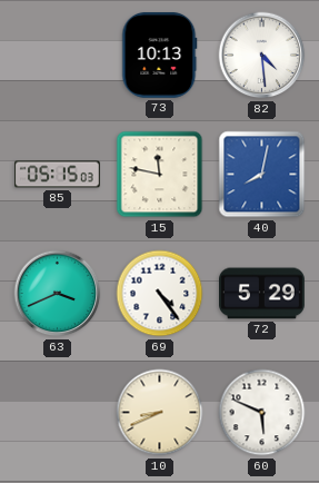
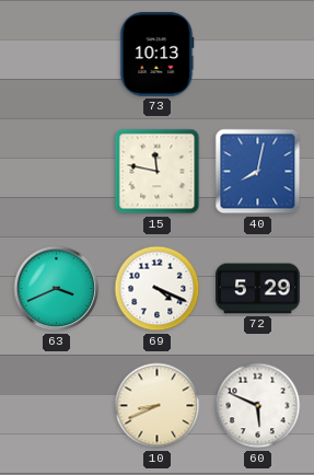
82: 4:29 -> none (262, 56)
85: 05:15 -> none (58, 175)
69: 4:24 -> 4:19 (158, 289)
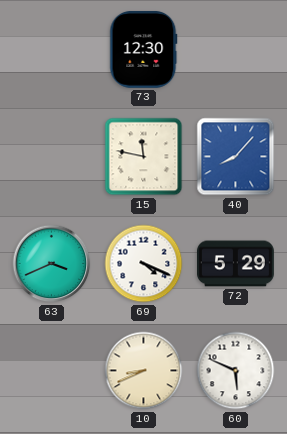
73: 10:13 -> 12:30 (144, 49)
40: 8:02 -> 8:07 (236, 157)
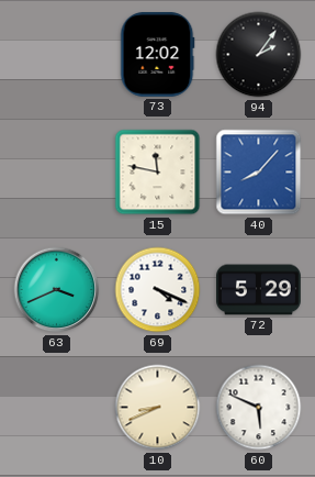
73: 12:30 -> 12:02 (158, 54)
94: none -> 2:06 (259, 55)
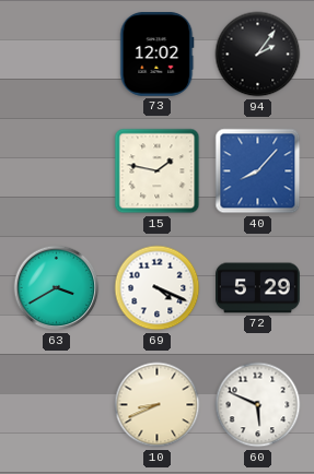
15: 11:47 -> 1:47 (158, 171)
63: 3:41 -> 3:40 (57, 288)
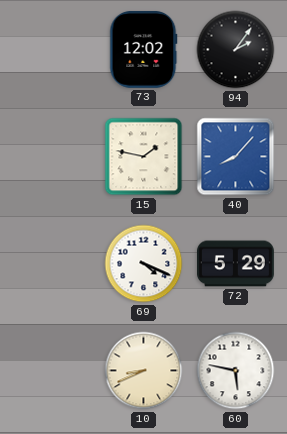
63: 3:40 -> none (57, 288)
60: 5:49 -> 5:47 (236, 371)
